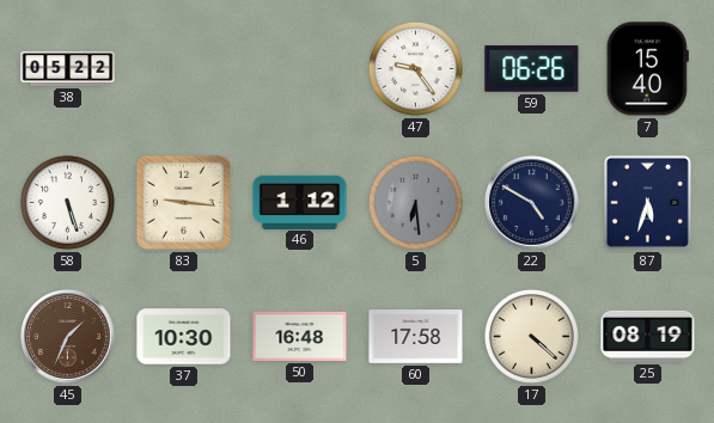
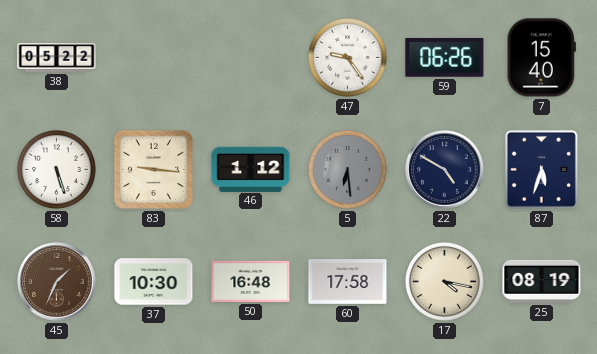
17: 4:22 -> 4:17 (444, 281)
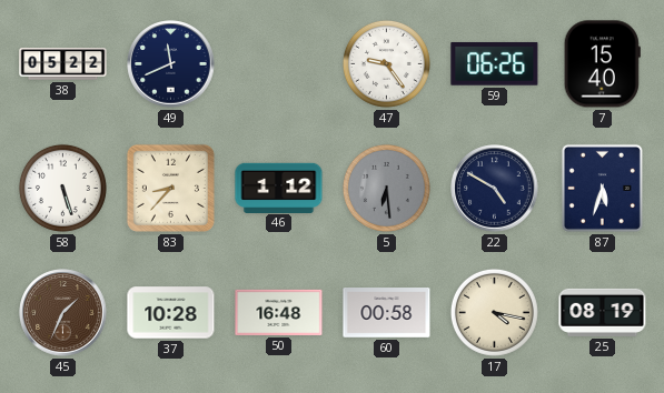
49: none -> 11:41 (171, 64)
83: 9:16 -> 8:37 (170, 188)
37: 10:30 -> 10:28 (171, 313)
60: 17:58 -> 00:58 (387, 313)
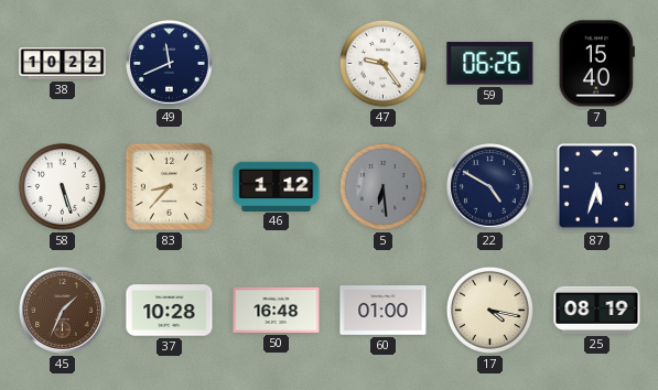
38: 05:22 -> 10:22 (63, 64)
60: 00:58 -> 01:00 (384, 311)
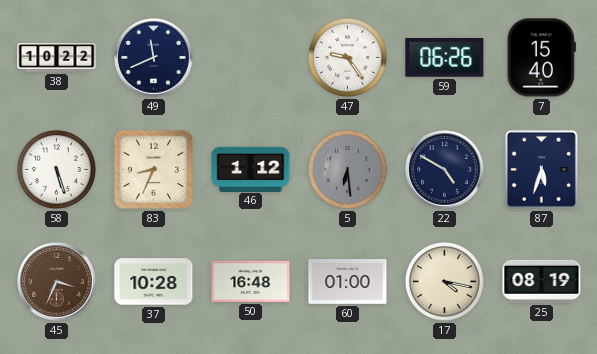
83: 8:37 -> 8:34 (153, 169)
45: 1:34 -> 3:34 (57, 282)
